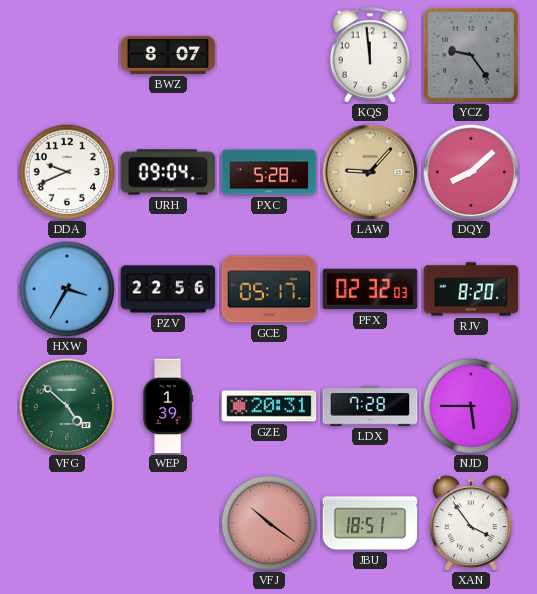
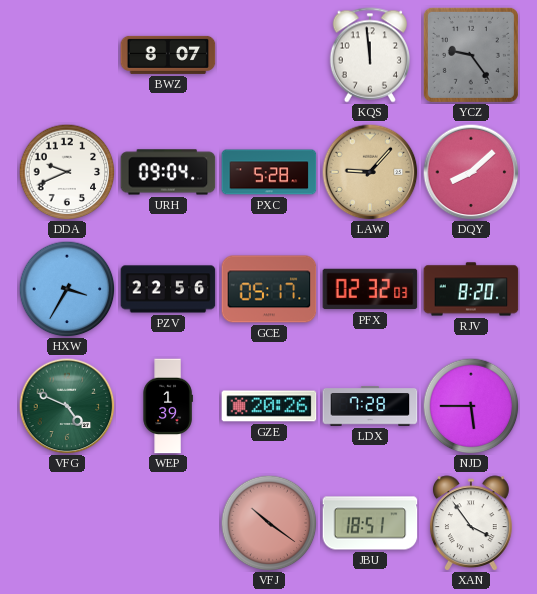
VFG: 4:52 -> 4:49 (67, 406)
GZE: 20:31 -> 20:26 (269, 406)
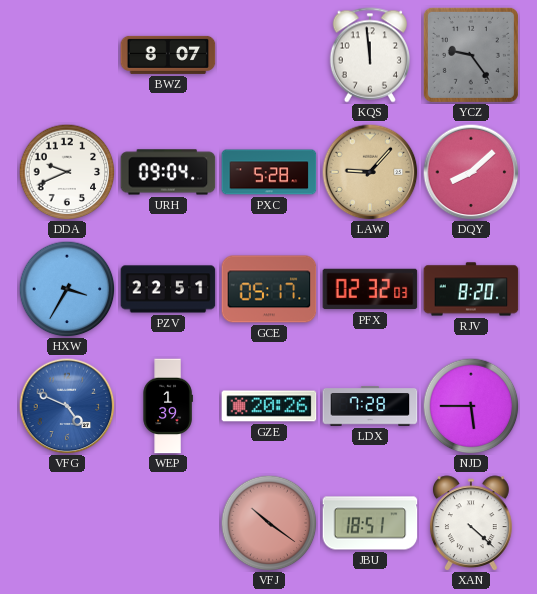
PZV: 22:56 -> 22:51 (168, 289)
VFG dial: green -> blue (67, 406)
XAN: 3:54 -> 4:22 (471, 523)
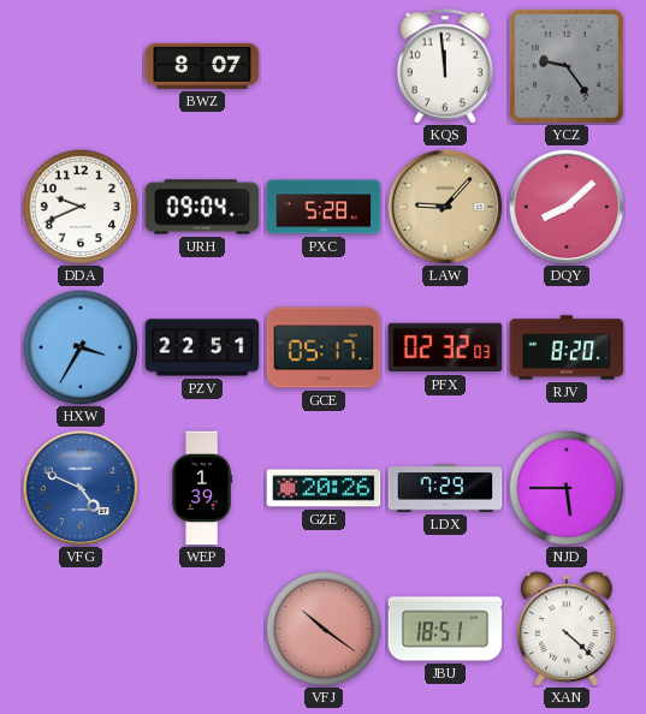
LDX: 7:28 -> 7:29 (445, 488)
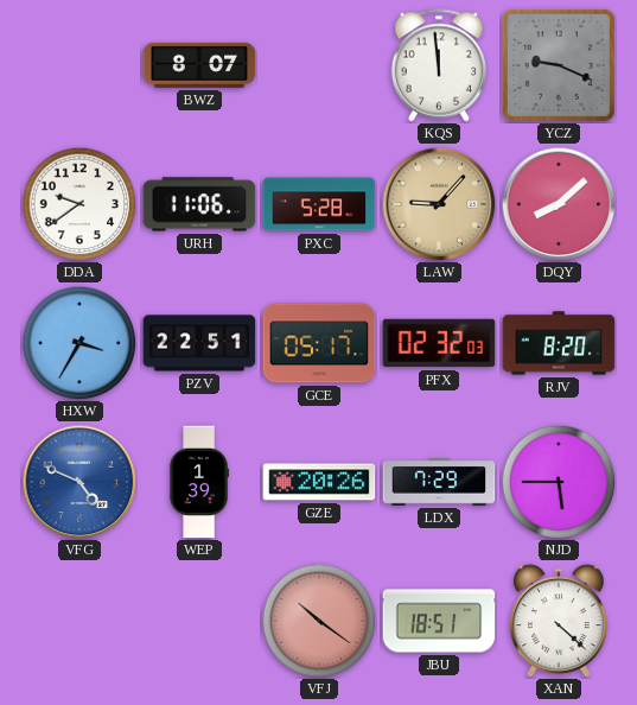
YCZ: 9:24 -> 9:19 (559, 65)
DDA: 9:41 -> 9:39 (79, 204)
URH: 09:04 -> 11:06 (199, 204)
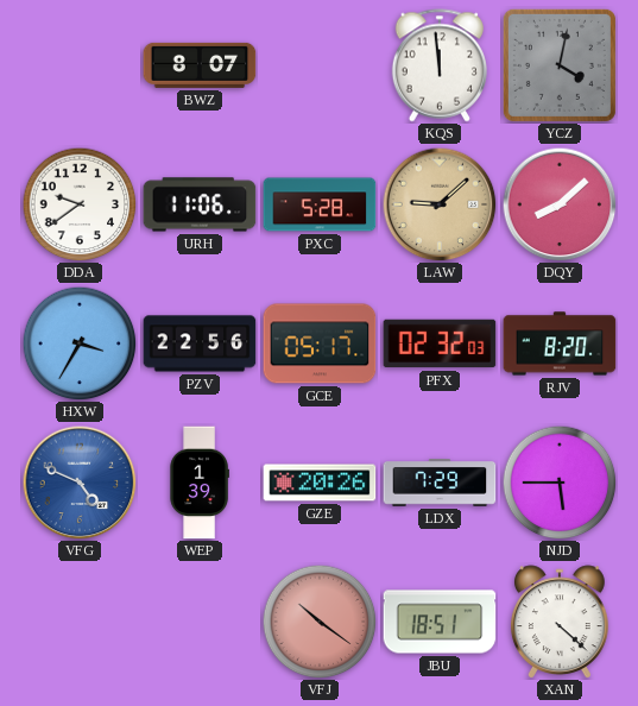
YCZ: 9:19 -> 4:02 (560, 65)
LAW: 9:07 -> 9:08 (440, 204)
PZV: 22:51 -> 22:56 (200, 343)
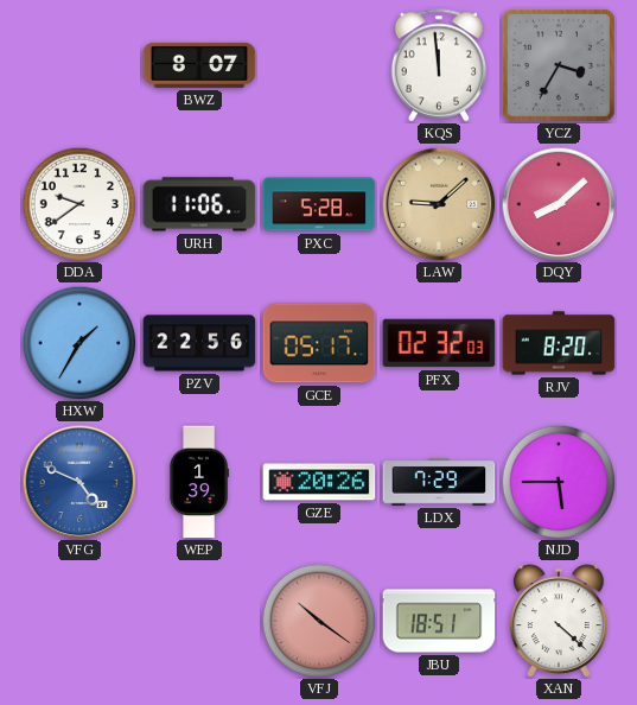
YCZ: 4:02 -> 3:35 (559, 65)
HXW: 3:35 -> 1:35 (79, 343)
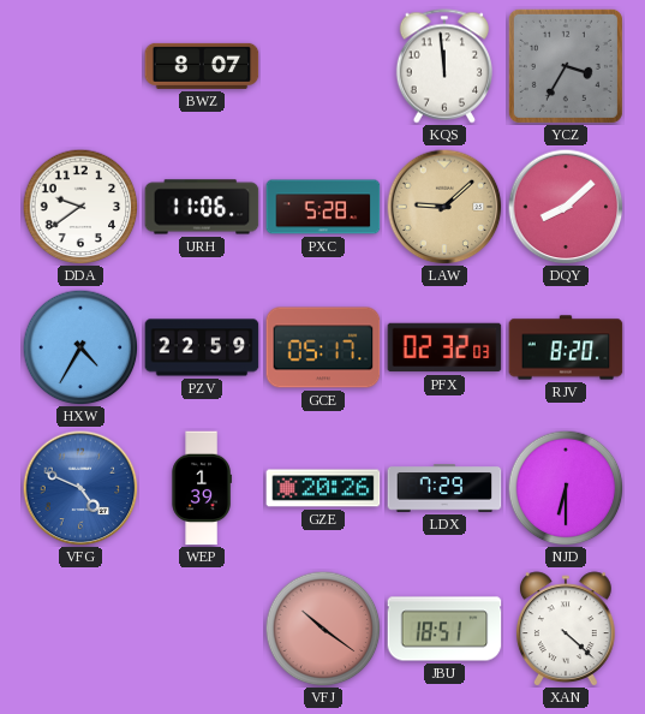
HXW: 1:35 -> 4:35 (80, 347)
PZV: 22:56 -> 22:59 (202, 347)
NJD: 5:45 -> 6:30 (566, 488)
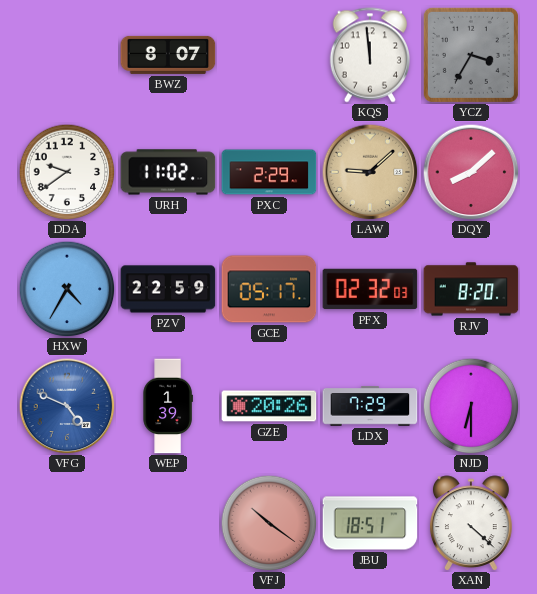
URH: 11:06 -> 11:02 (168, 172)
PXC: 5:28 -> 2:29 (269, 172)
